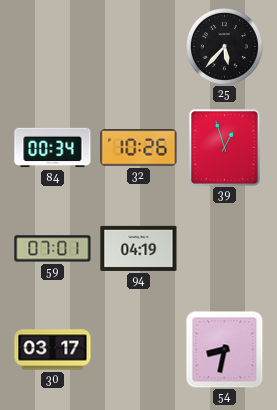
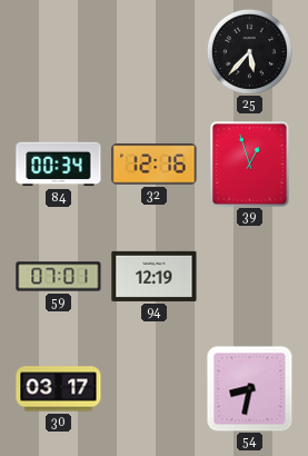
32: 10:26 -> 12:16 (155, 165)
94: 04:19 -> 12:19 (155, 276)
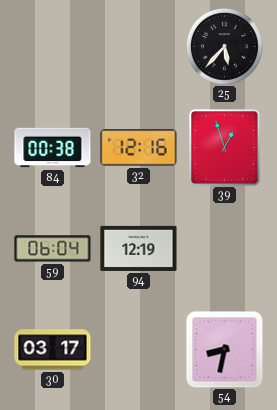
84: 00:34 -> 00:38 (53, 148)
59: 07:01 -> 06:04 (53, 249)
